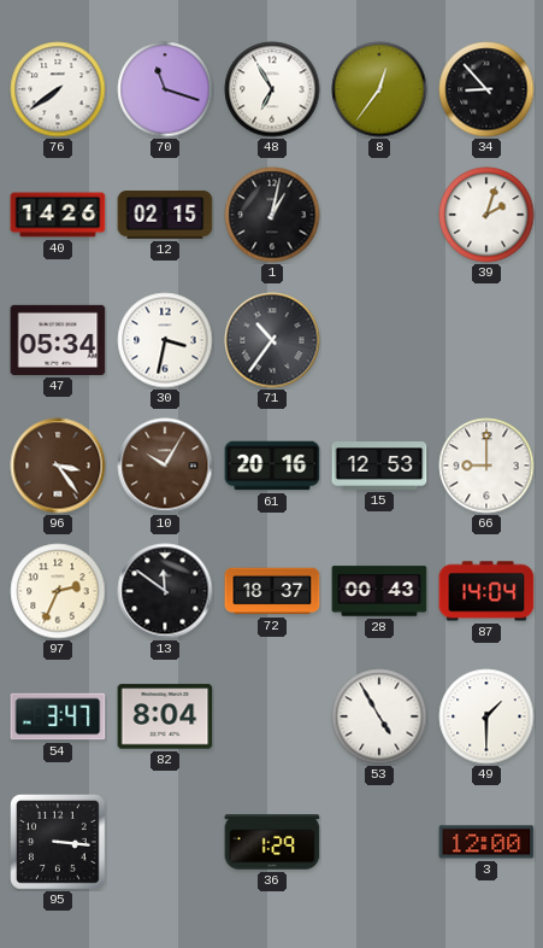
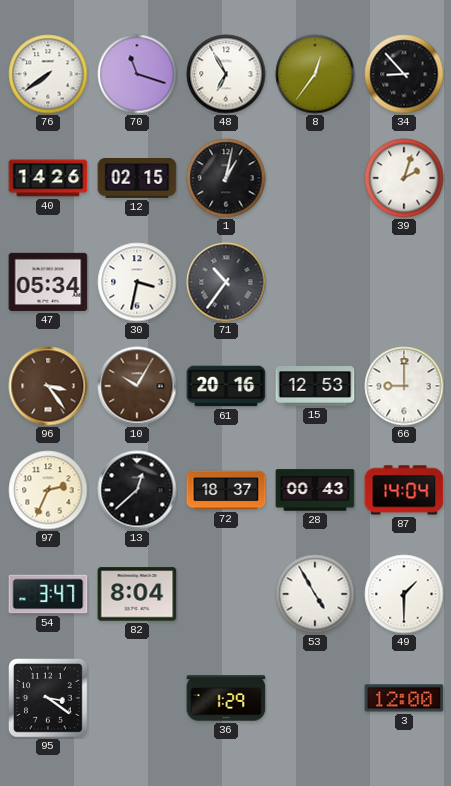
13: 11:51 -> 12:38 (137, 490)
95: 3:16 -> 3:21 (48, 698)
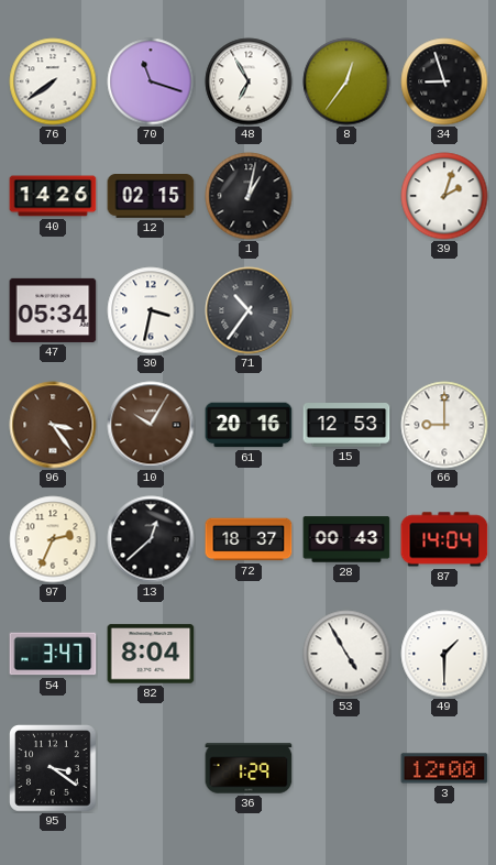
34: 8:53 -> 8:57 (444, 81)
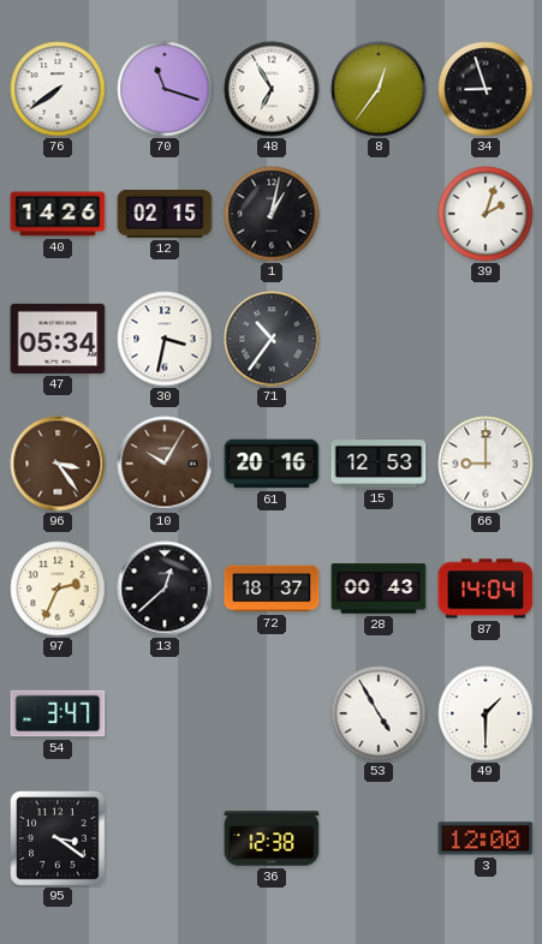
82: 8:04 -> none (151, 654)
36: 1:29 -> 12:38 (272, 838)
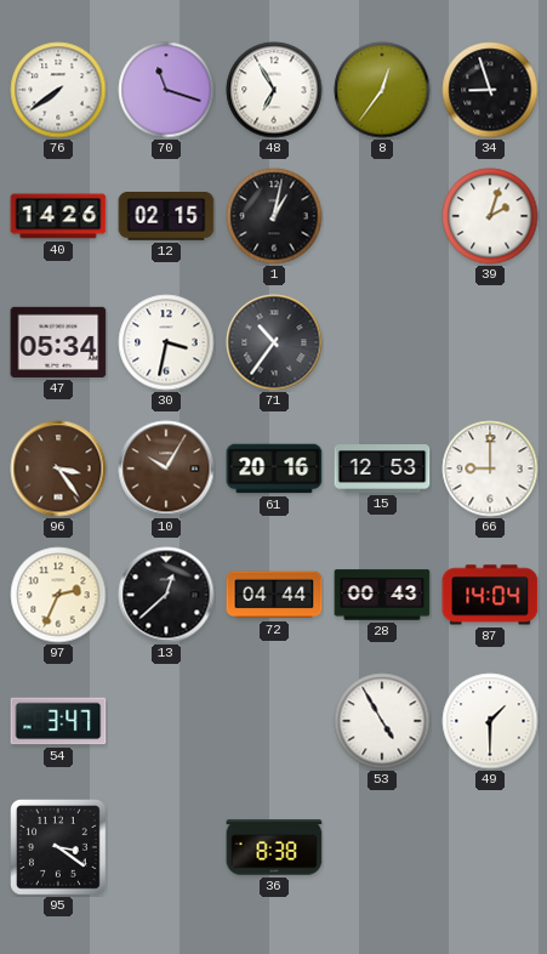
72: 18:37 -> 04:44 (274, 595)
36: 12:38 -> 8:38 (274, 847)
3: 12:00 -> none (486, 838)
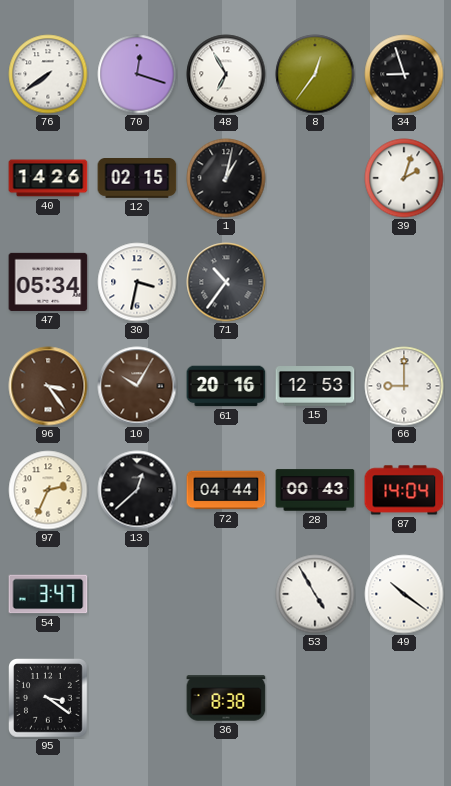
70: 11:18 -> 12:18 (137, 74)
49: 1:30 -> 10:21 (404, 594)
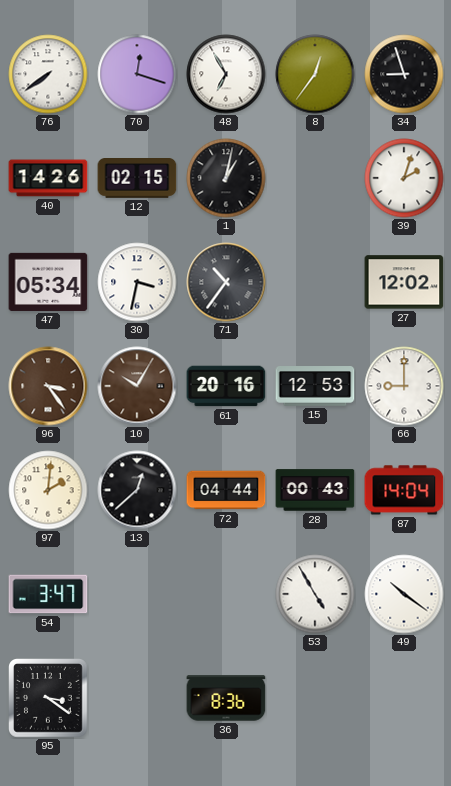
27: none -> 12:02 (404, 282)
97: 2:34 -> 2:01 (48, 490)
36: 8:38 -> 8:36 (226, 698)
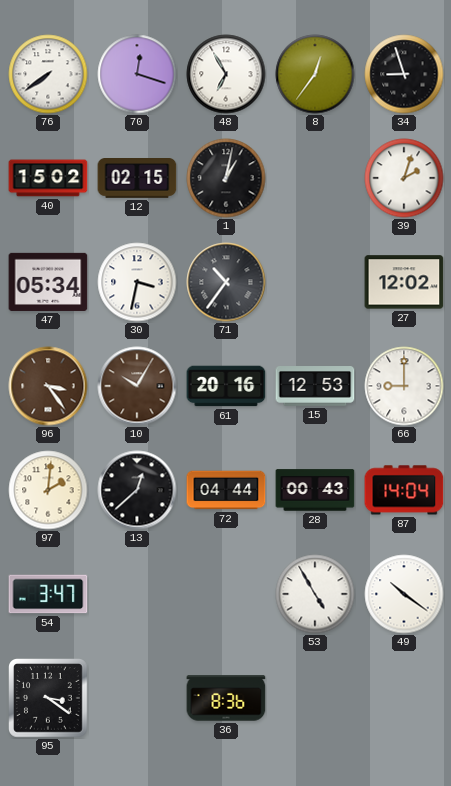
40: 14:26 -> 15:02 (48, 178)
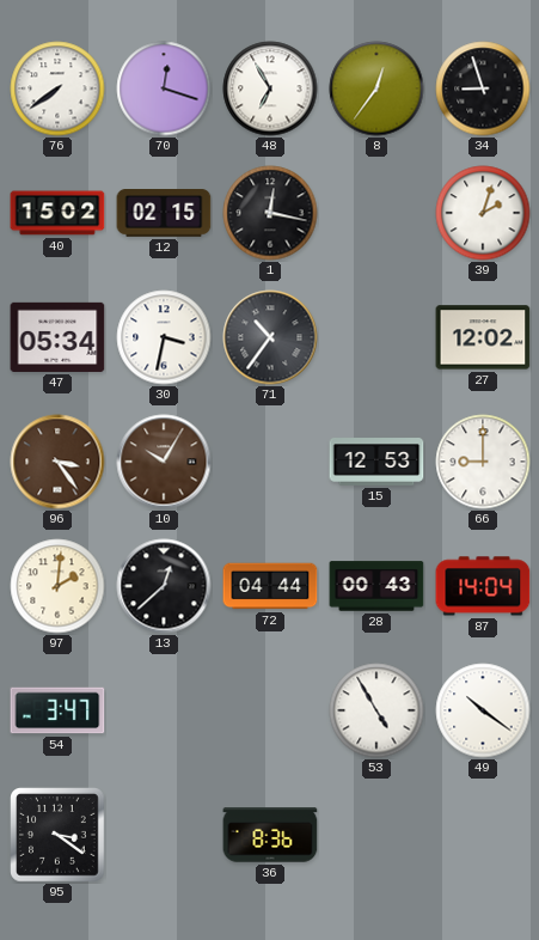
1: 1:02 -> 12:17 (270, 213)
61: 20:16 -> none (226, 386)
